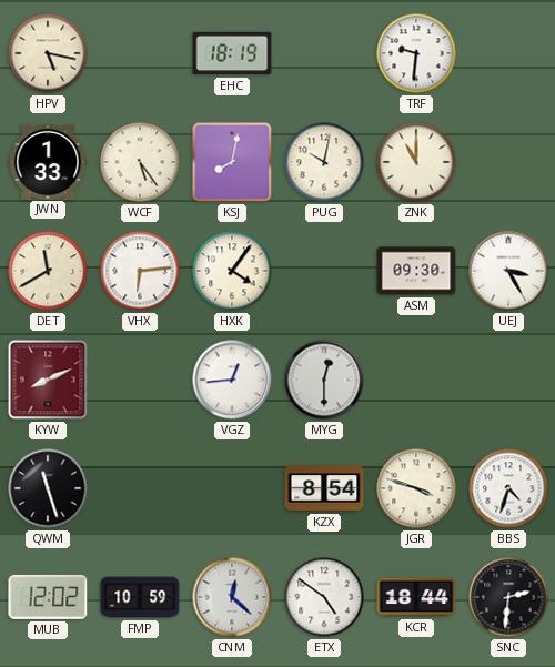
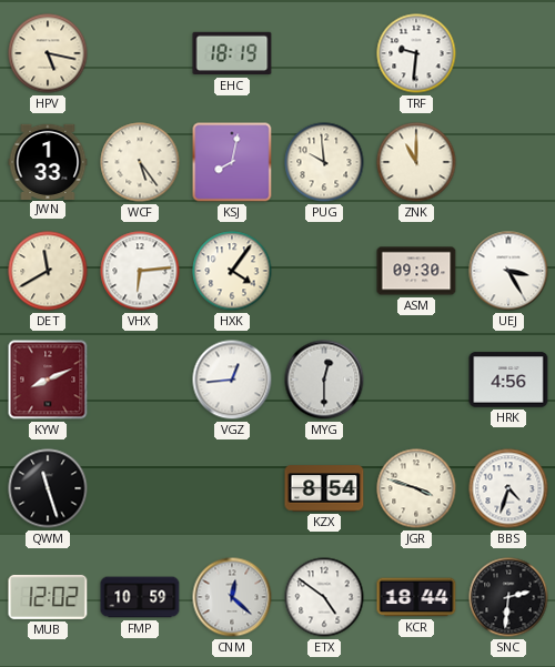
PUG: 10:02 -> 9:59 (324, 162)
HRK: none -> 4:56 (508, 380)
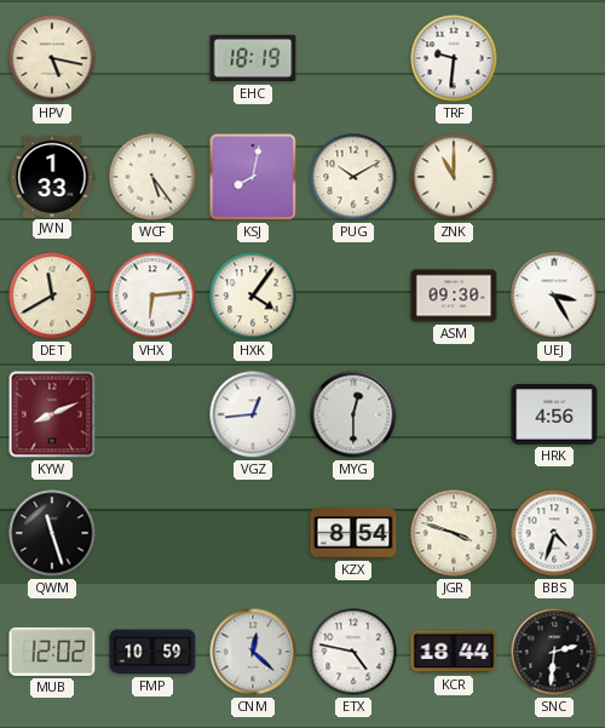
PUG: 9:59 -> 10:10 (353, 177)
ETX: 4:51 -> 4:47 (353, 652)
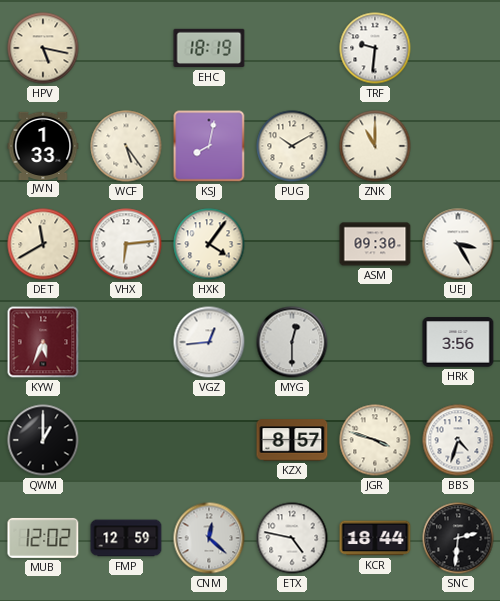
KYW: 8:11 -> 5:34 (43, 342)
HRK: 4:56 -> 3:56 (458, 342)
QWM: 11:27 -> 1:00 (43, 440)
KZX: 8:54 -> 8:57 (292, 440)
FMP: 10:59 -> 12:59 (126, 538)
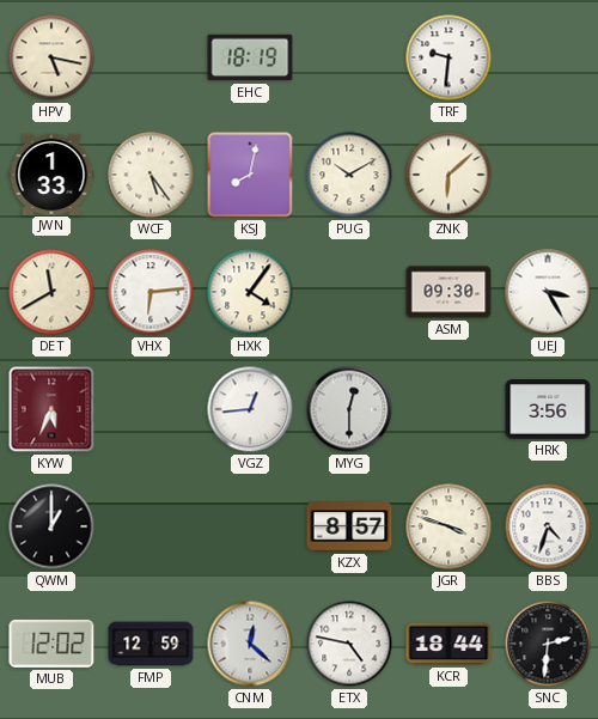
ZNK: 11:00 -> 6:08 (448, 175)
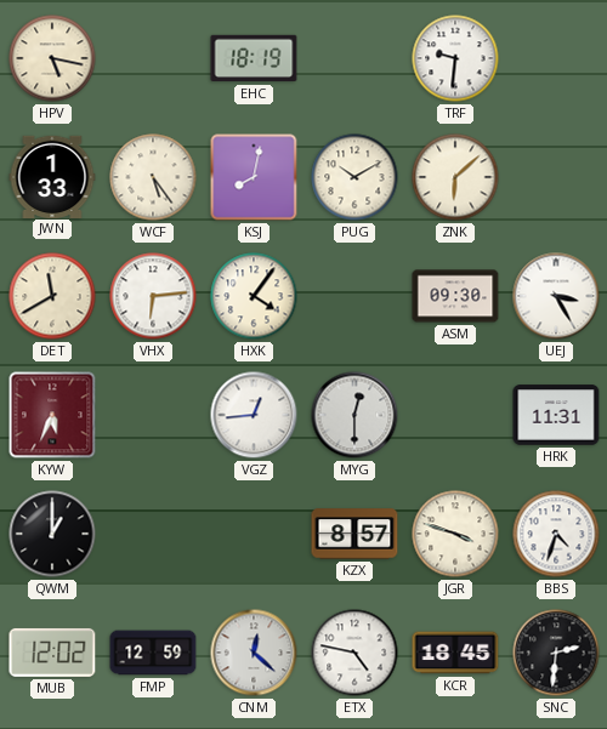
HRK: 3:56 -> 11:31 (556, 415)
KCR: 18:44 -> 18:45 (455, 653)
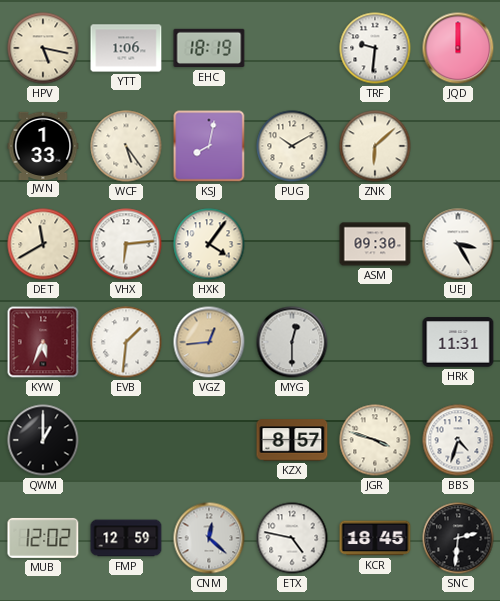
YTT: none -> 1:06 (126, 48)
JQD: none -> 12:00 (458, 48)
EVB: none -> 1:31 (126, 342)
VGZ dial: white -> champagne (209, 342)
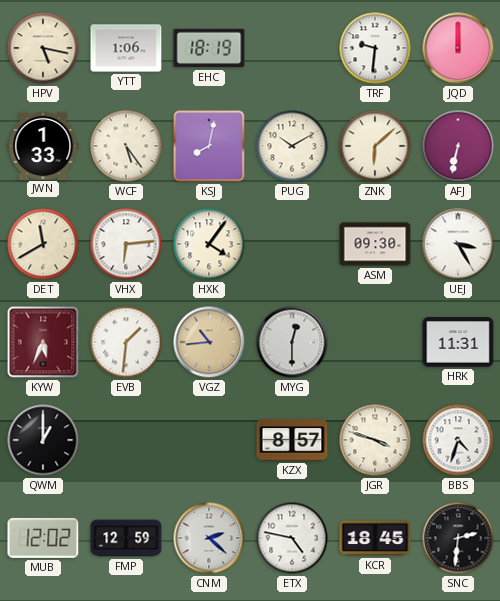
AFJ: none -> 6:32 (458, 146)
VGZ: 12:44 -> 10:44 (209, 342)
CNM: 12:22 -> 2:22 (209, 538)
